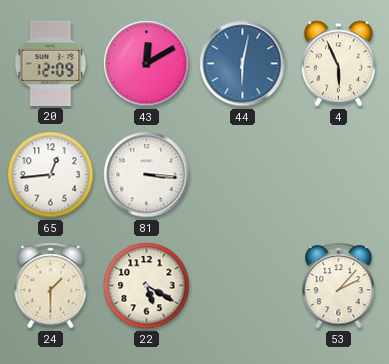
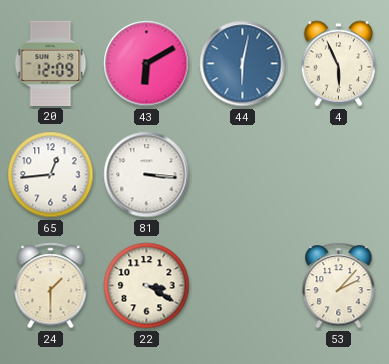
43: 12:10 -> 6:10 (147, 64)
22: 5:20 -> 3:20 (147, 286)
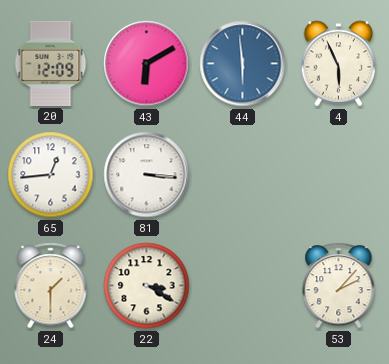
44: 6:02 -> 5:59 (243, 64)
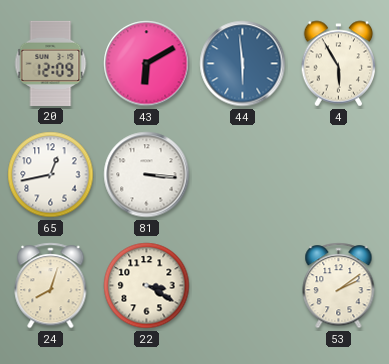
4: 5:56 -> 5:55 (339, 64)
65: 12:44 -> 12:43 (51, 175)
24: 1:30 -> 8:03 (51, 286)
53: 2:07 -> 2:09 (339, 286)
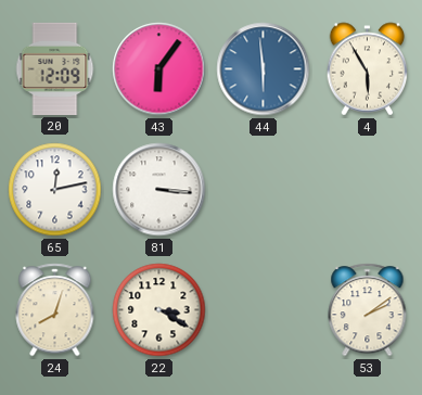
43: 6:10 -> 6:06 (159, 69)
65: 12:43 -> 12:13 (55, 190)
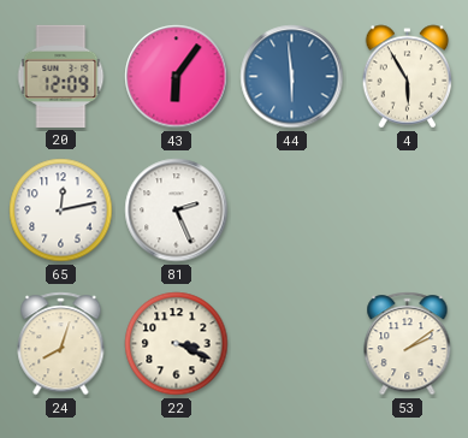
81: 3:16 -> 2:26 (177, 211)
22: 3:20 -> 3:19 (177, 344)
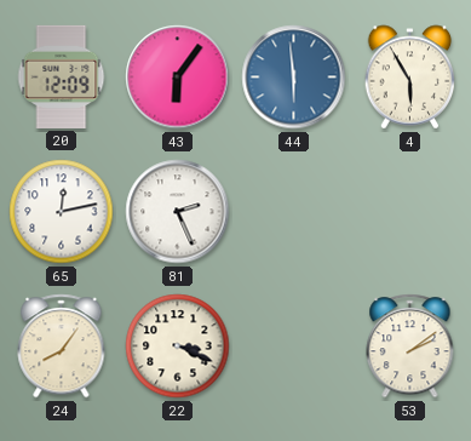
24: 8:03 -> 8:06 (62, 346)
